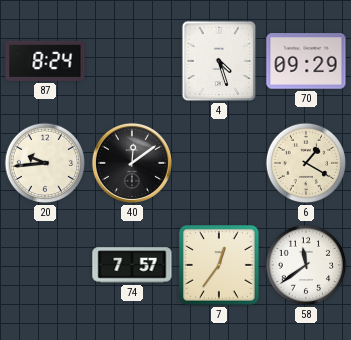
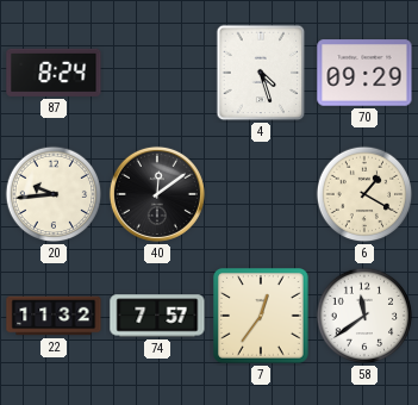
22: none -> 11:32 (54, 316)
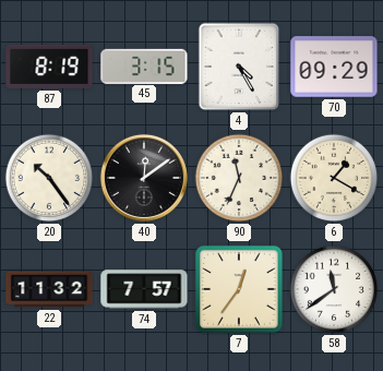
87: 8:24 -> 8:19 (49, 67)
45: none -> 3:15 (144, 65)
4: 4:27 -> 4:25 (239, 67)
20: 9:44 -> 10:24 (49, 178)
90: none -> 11:34 (239, 178)
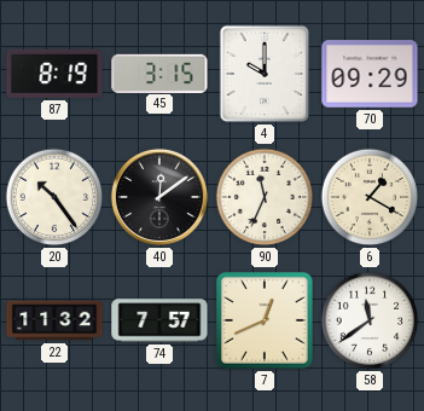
4: 4:25 -> 10:00 (265, 74)
7: 12:36 -> 12:41 (266, 322)
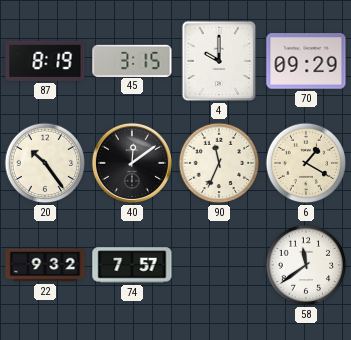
22: 11:32 -> 9:32 (45, 265)
7: 12:41 -> none (266, 322)
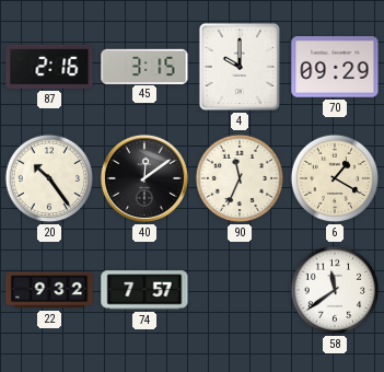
87: 8:19 -> 2:16 (49, 67)
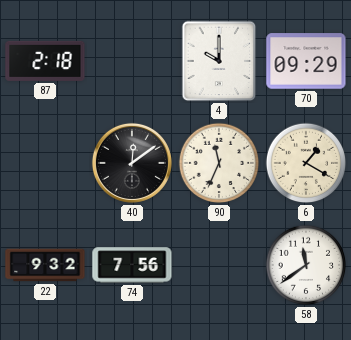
87: 2:16 -> 2:18 (45, 61)
45: 3:15 -> none (144, 66)
20: 10:24 -> none (49, 178)
74: 7:57 -> 7:56 (132, 265)
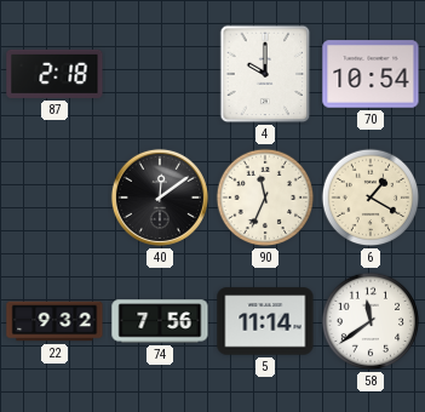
70: 09:29 -> 10:54 (371, 74)
5: none -> 11:14 (265, 321)
